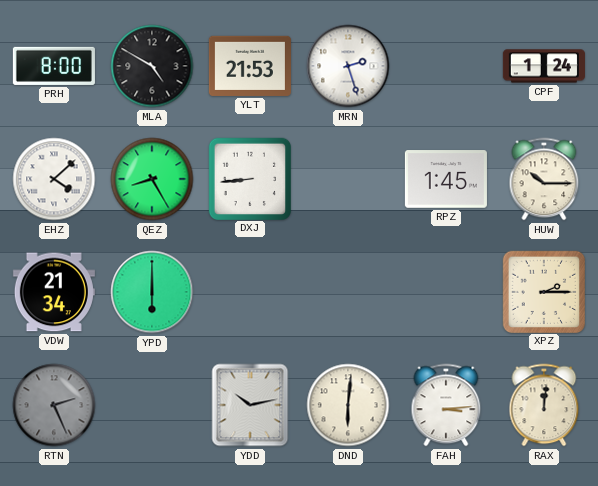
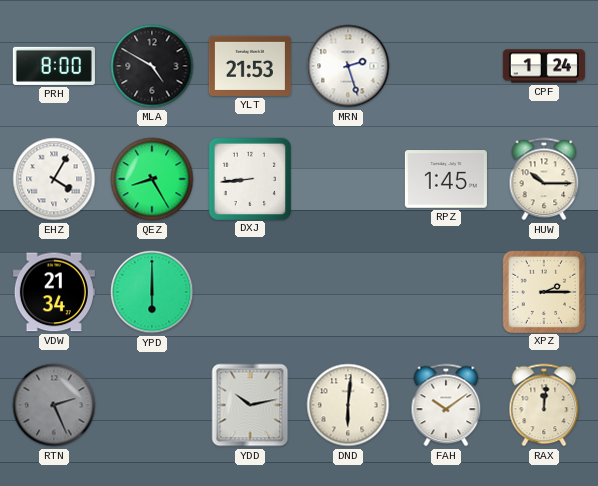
EHZ: 4:08 -> 4:05 (54, 179)
FAH: 3:14 -> 10:09 (446, 405)
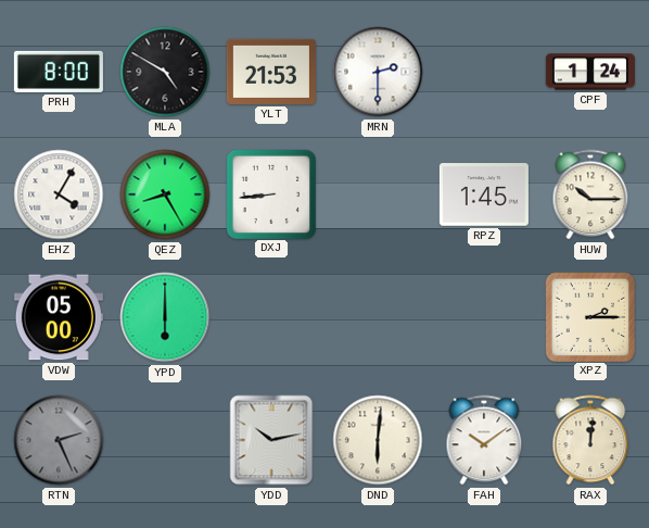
MRN: 2:27 -> 2:30 (378, 72)
VDW: 21:34 -> 05:00 (59, 317)
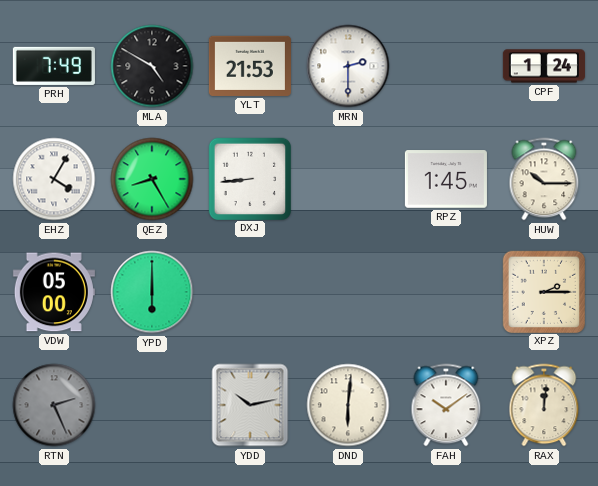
PRH: 8:00 -> 7:49 (54, 66)
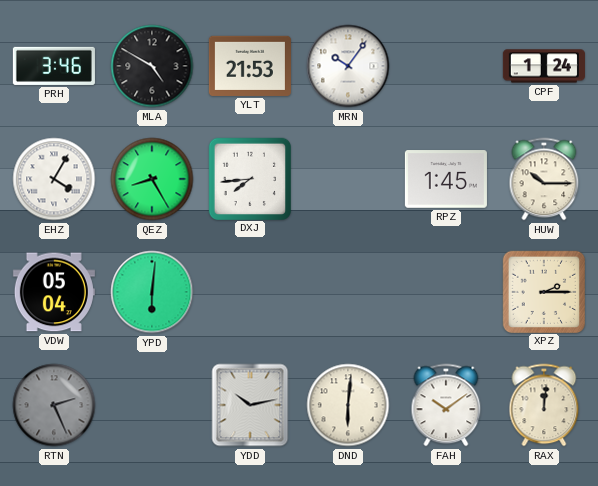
PRH: 7:49 -> 3:46 (54, 66)
MRN: 2:30 -> 10:06 (348, 66)
DXJ: 8:44 -> 7:44 (249, 178)
VDW: 05:00 -> 05:04 (54, 292)
YPD: 6:00 -> 6:01 (152, 292)
